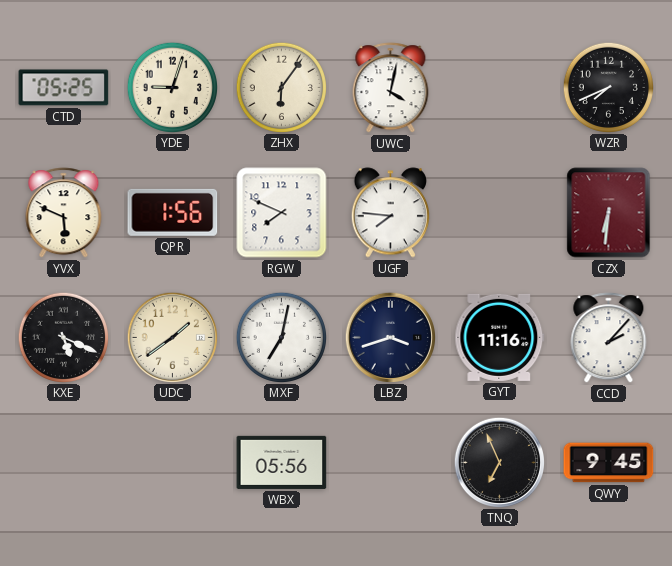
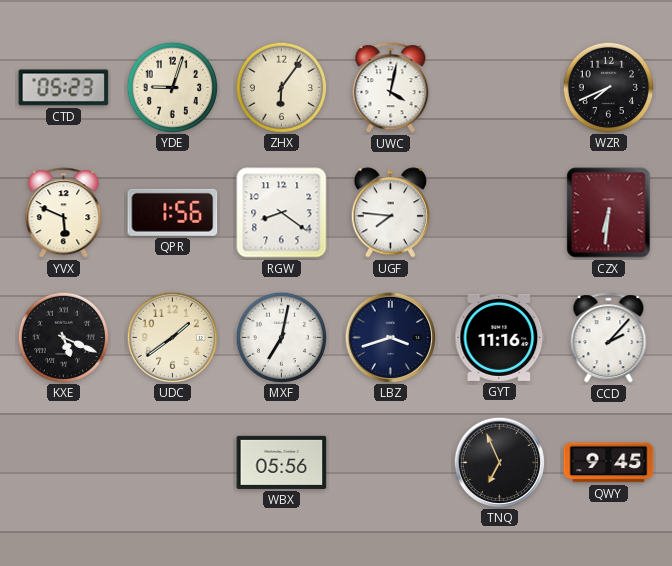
CTD: 05:25 -> 05:23 (64, 88)
RGW: 7:49 -> 8:21 (282, 213)
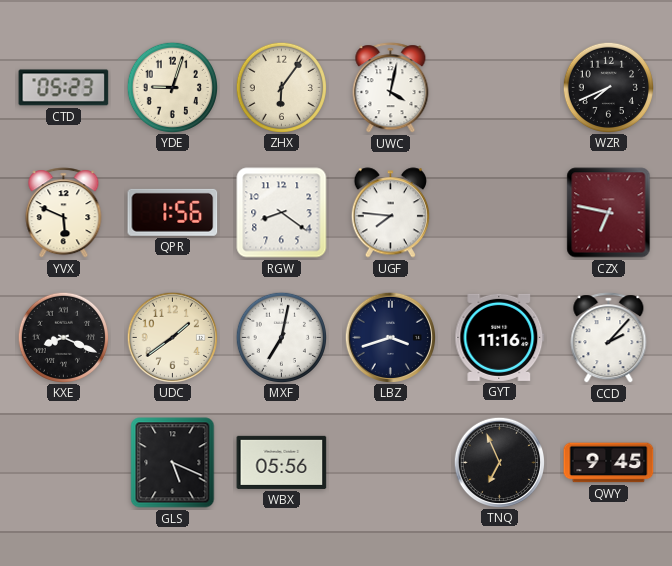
CZX: 6:31 -> 6:47 (609, 213)
KXE: 5:19 -> 8:19 (63, 337)
GLS: none -> 5:19 (173, 463)
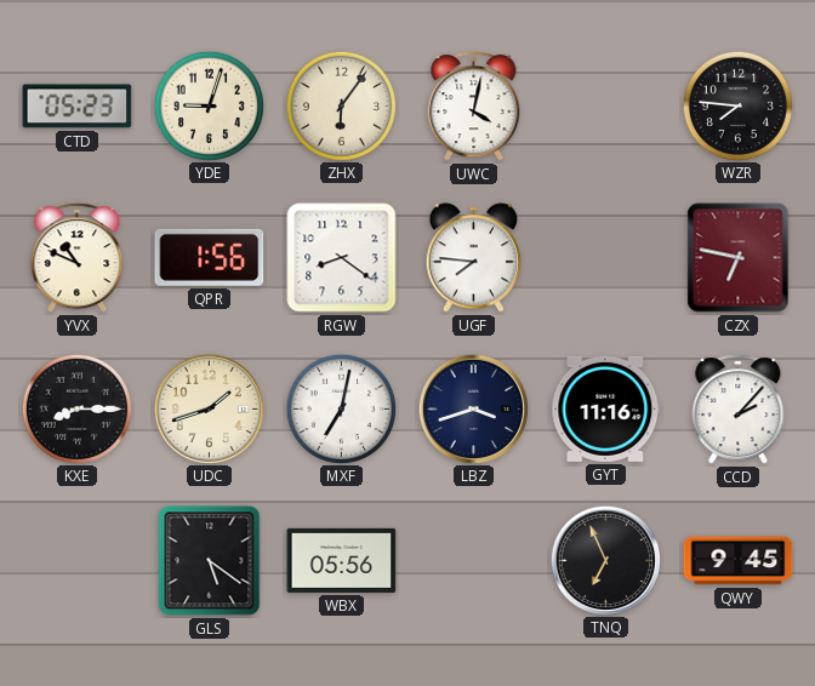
WZR: 7:41 -> 7:46 (737, 105)
YVX: 5:49 -> 10:49 (78, 258)
KXE: 8:19 -> 8:15 (76, 408)
UDC: 1:39 -> 1:42 (209, 408)
GLS: 5:19 -> 5:21 (210, 561)
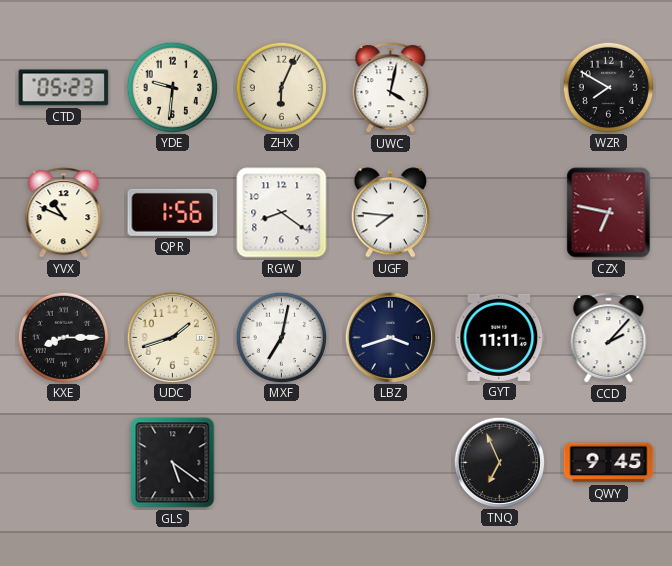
YDE: 9:03 -> 9:31 (172, 87)
ZHX: 6:06 -> 6:04 (281, 87)
WZR: 7:46 -> 7:50 (608, 87)
GYT: 11:16 -> 11:11 (500, 337)
WBX: 05:56 -> none (342, 560)
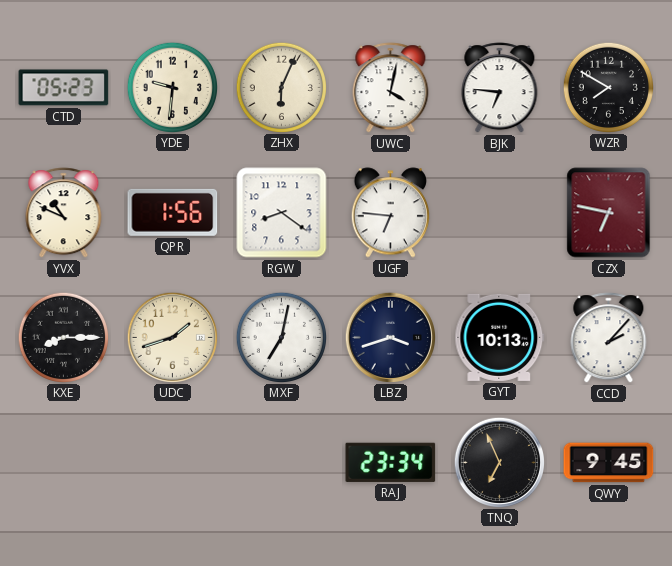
BJK: none -> 6:46 (500, 88)
UGF: 7:46 -> 6:46 (390, 213)
GYT: 11:11 -> 10:13 (500, 337)
GLS: 5:21 -> none (173, 463)
RAJ: none -> 23:34 (391, 462)
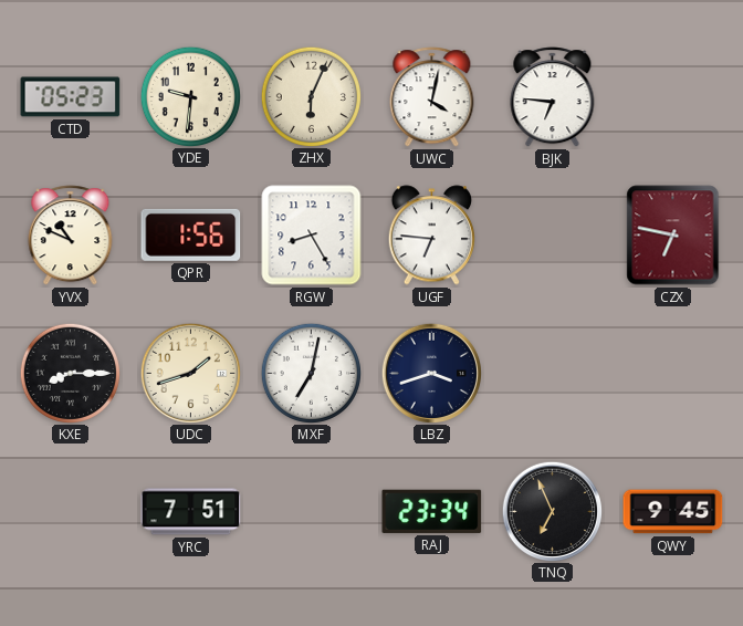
WZR: 7:50 -> none (608, 87)
RGW: 8:21 -> 8:25 (312, 236)
GYT: 10:13 -> none (500, 337)
CCD: 2:07 -> none (609, 338)
YRC: none -> 7:51 (191, 512)
